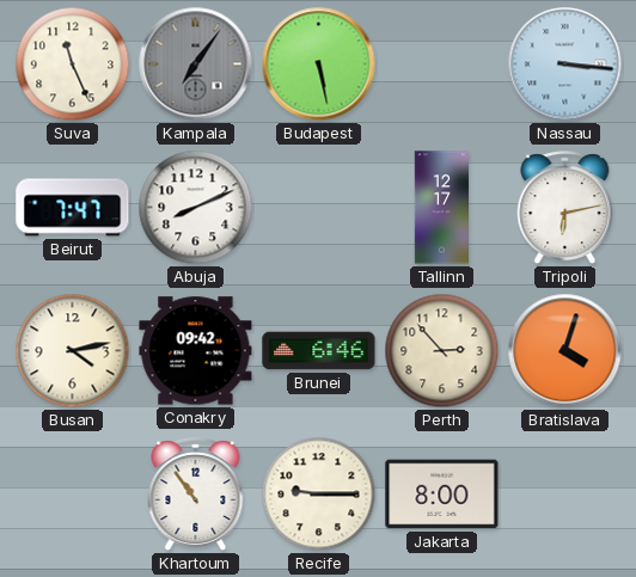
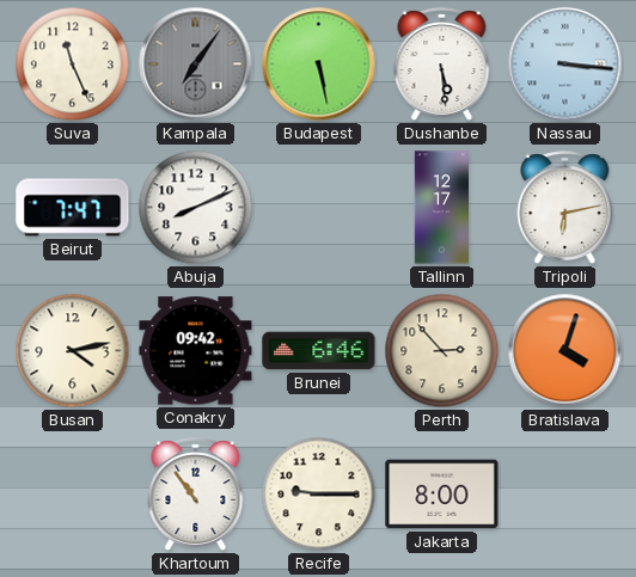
Dushanbe: none -> 5:29 (442, 65)
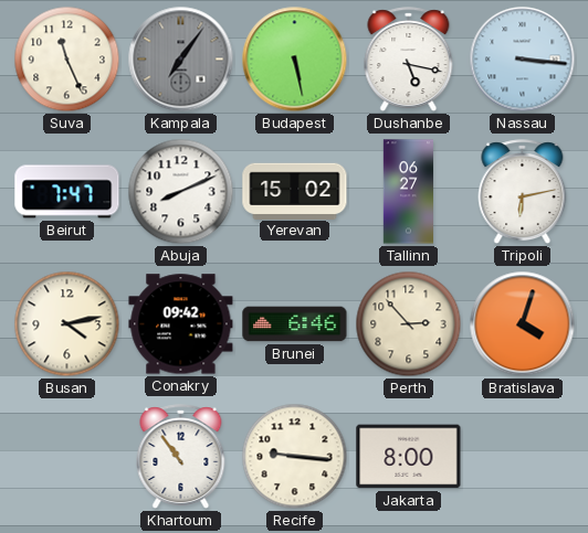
Dushanbe: 5:29 -> 5:17 (409, 60)
Yerevan: none -> 15:02 (295, 191)
Tallinn: 12:17 -> 06:27 (408, 192)
Recife: 9:15 -> 9:16 (295, 457)
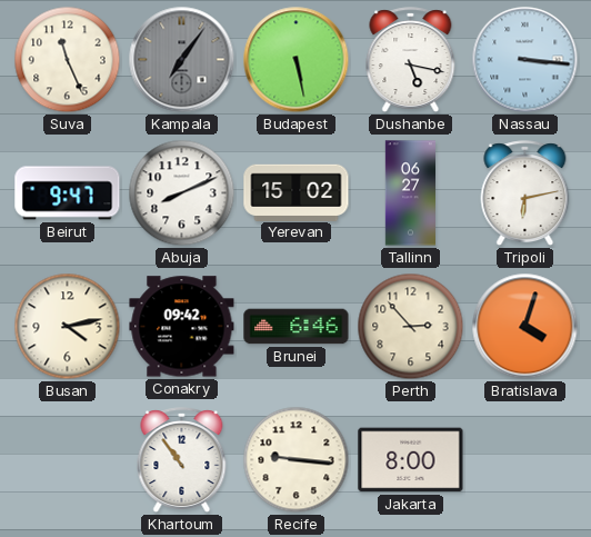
Beirut: 7:47 -> 9:47 (68, 193)
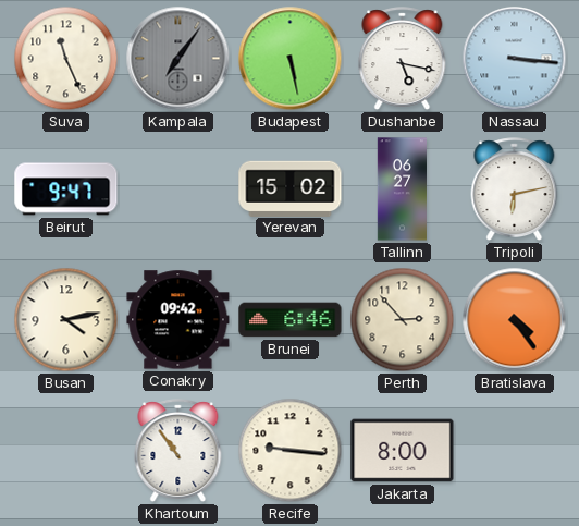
Abuja: 8:11 -> none (182, 193)
Bratislava: 4:03 -> 4:24 (515, 320)
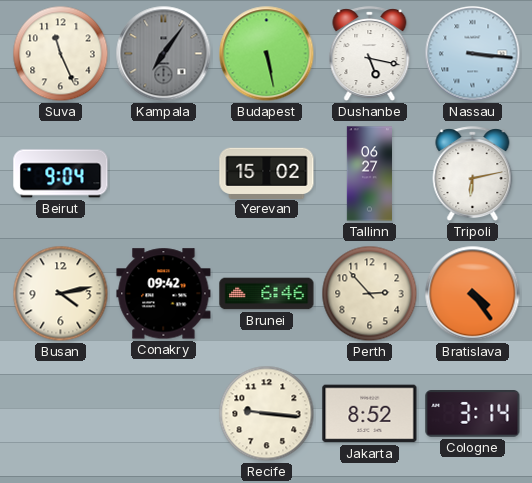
Beirut: 9:47 -> 9:04 (61, 174)
Khartoum: 10:54 -> none (178, 451)
Jakarta: 8:00 -> 8:52 (370, 414)
Cologne: none -> 3:14 (473, 414)
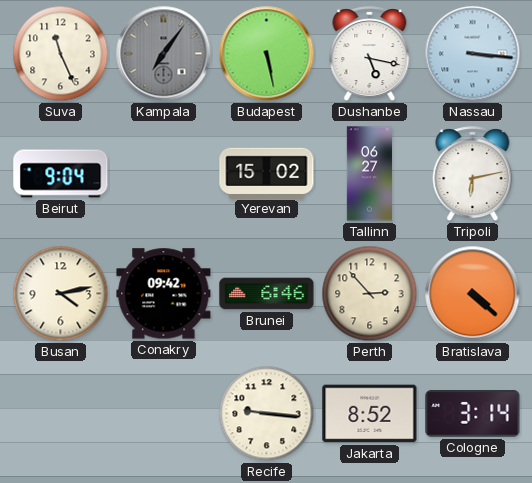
Bratislava: 4:24 -> 4:22 (473, 294)
